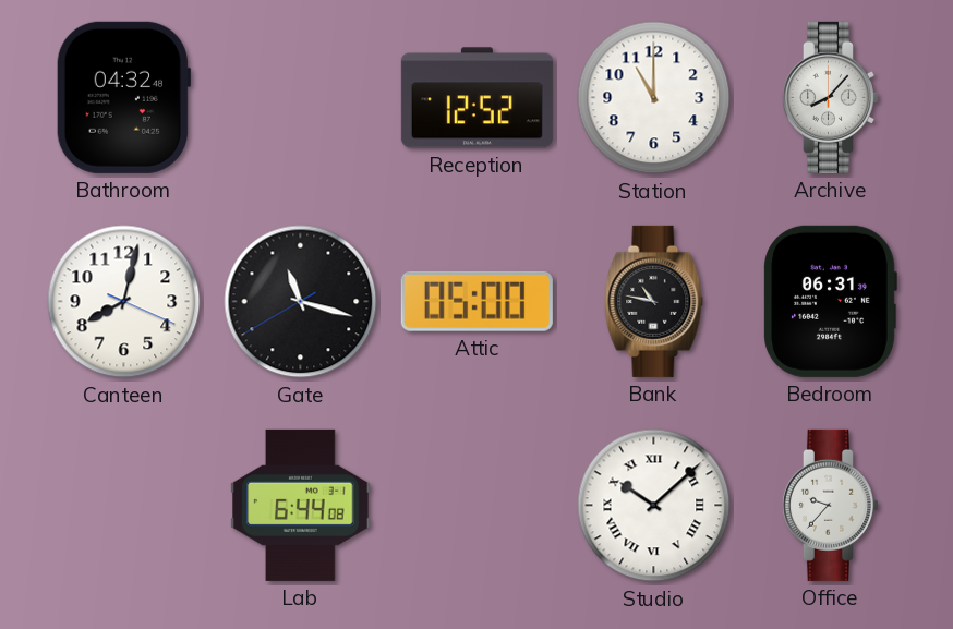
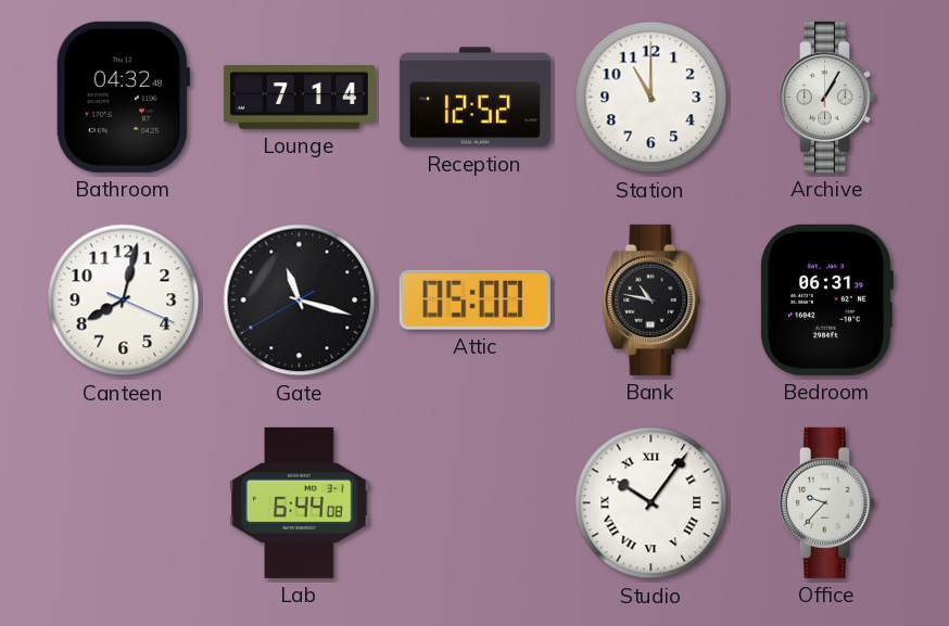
Lounge: none -> 7:14 (299, 98)
Archive: 8:07 -> 1:05 (826, 97)
Studio: 10:08 -> 10:06 (651, 503)
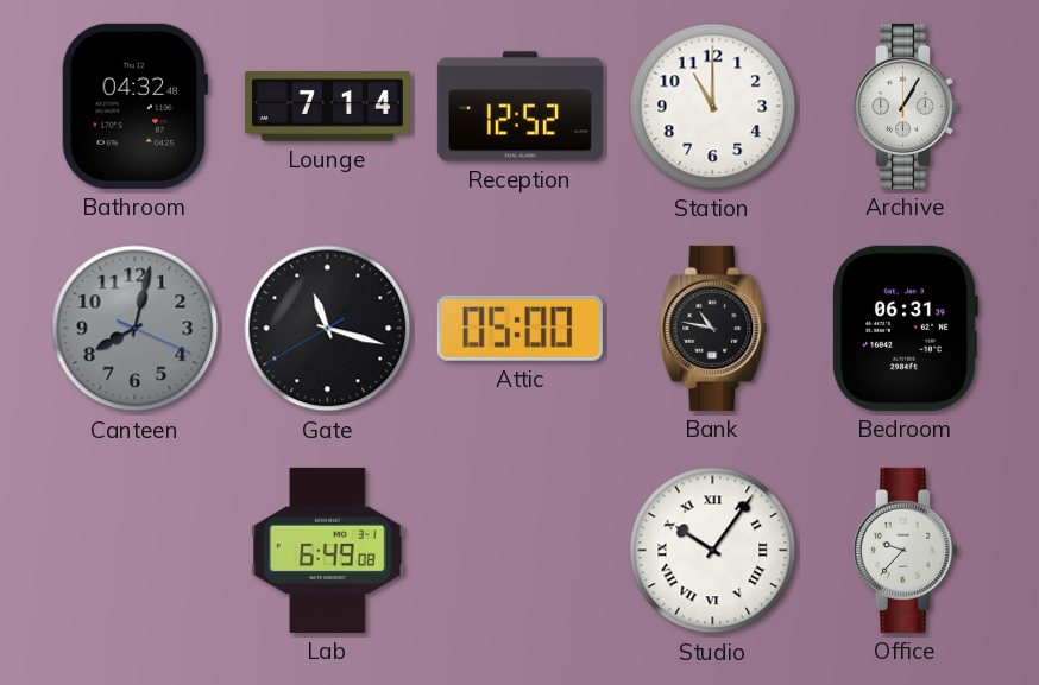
Canteen dial: white -> grey (136, 329)
Lab: 6:44 -> 6:49 (328, 550)
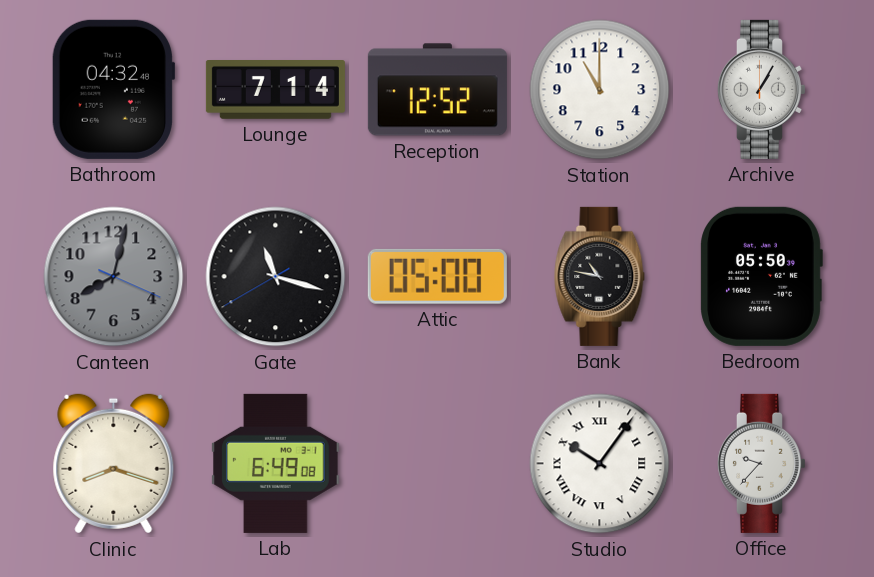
Bedroom: 06:31 -> 05:50 (761, 276)
Clinic: none -> 8:18 (114, 464)
